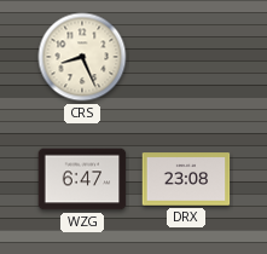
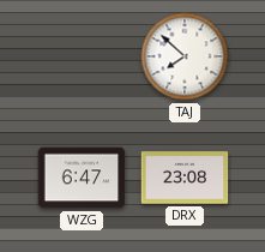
CRS: 8:26 -> none (82, 57)
TAJ: none -> 7:52 (185, 56)
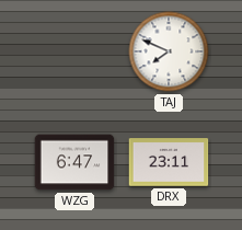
TAJ: 7:52 -> 7:49 (169, 51)
DRX: 23:08 -> 23:11 (169, 162)
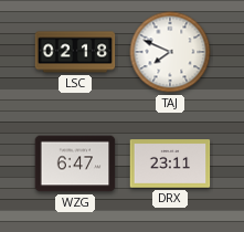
LSC: none -> 02:18 (75, 52)
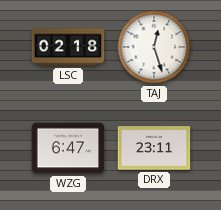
TAJ: 7:49 -> 12:27 (154, 47)
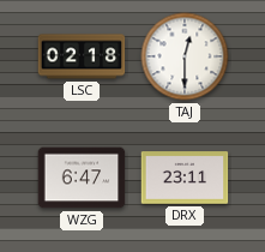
TAJ: 12:27 -> 12:30 (185, 56)
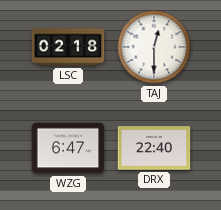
DRX: 23:11 -> 22:40 (154, 148)
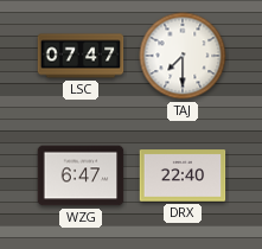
LSC: 02:18 -> 07:47 (81, 56)
TAJ: 12:30 -> 7:30 (183, 56)
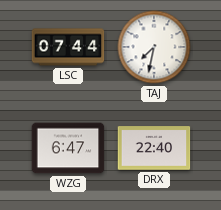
LSC: 07:47 -> 07:44 (68, 47)
TAJ: 7:30 -> 7:32 (154, 47)
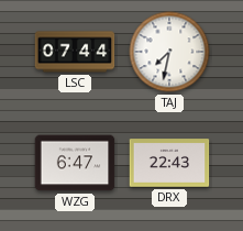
DRX: 22:40 -> 22:43 (169, 163)
